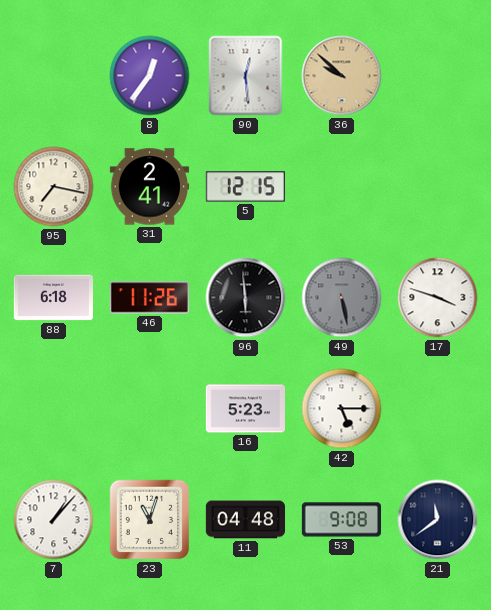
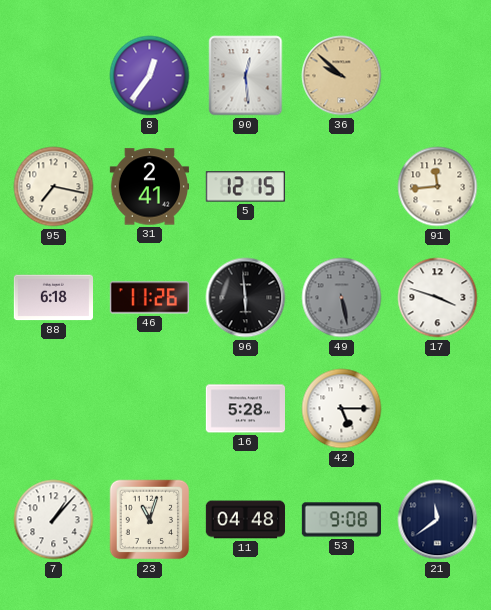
91: none -> 11:44 (438, 187)
16: 5:23 -> 5:28 (245, 409)
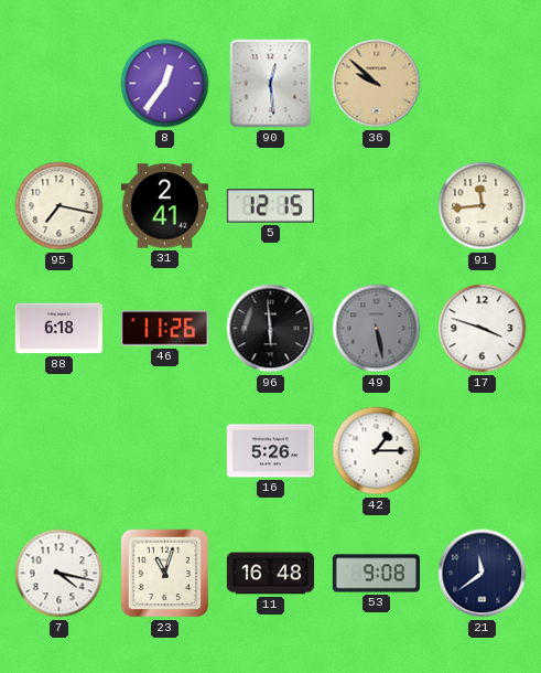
16: 5:28 -> 5:26 (270, 451)
42: 5:15 -> 1:15 (377, 451)
7: 1:07 -> 4:17 (59, 574)
11: 04:48 -> 16:48 (270, 574)
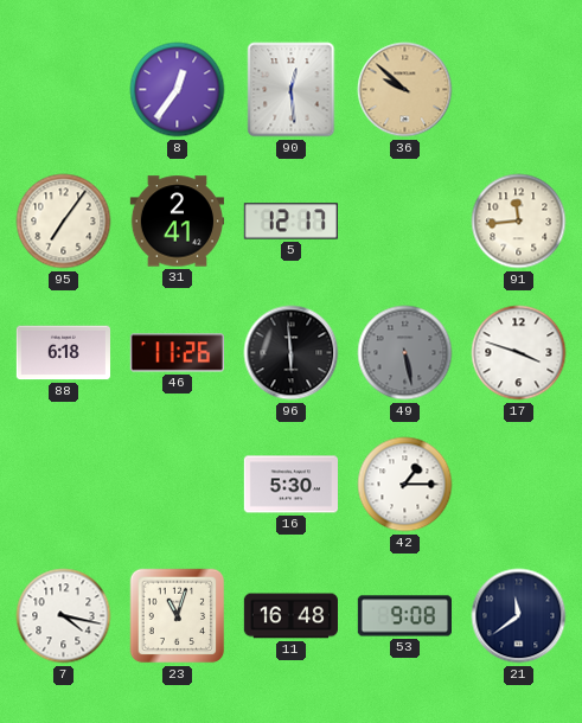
95: 7:17 -> 7:06 (64, 222)
5: 12:15 -> 12:17 (290, 222)
16: 5:26 -> 5:30 (290, 485)
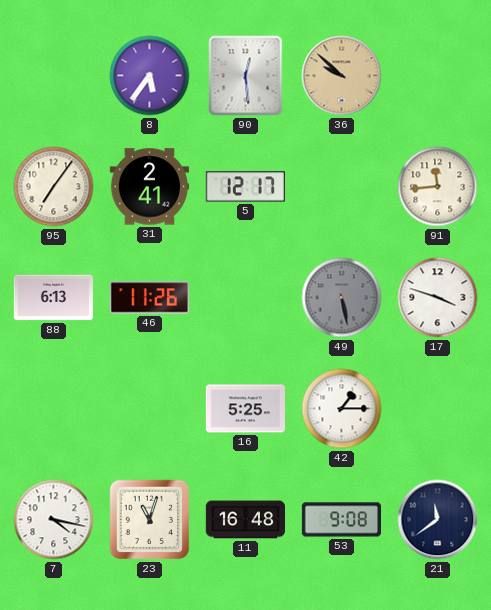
8: 12:36 -> 5:36 (150, 76)
88: 6:18 -> 6:13 (53, 298)
96: 5:59 -> none (292, 353)
16: 5:30 -> 5:25 (245, 409)
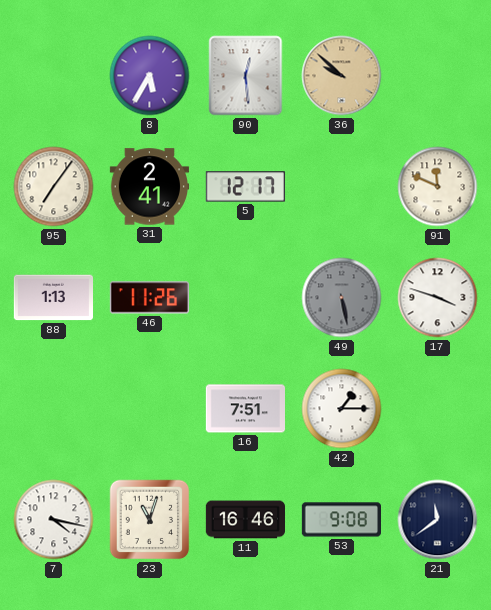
8: 5:36 -> 5:35 (150, 76)
91: 11:44 -> 11:49 (438, 187)
88: 6:13 -> 1:13 (53, 298)
16: 5:25 -> 7:51 (245, 409)
11: 16:48 -> 16:46 (245, 520)
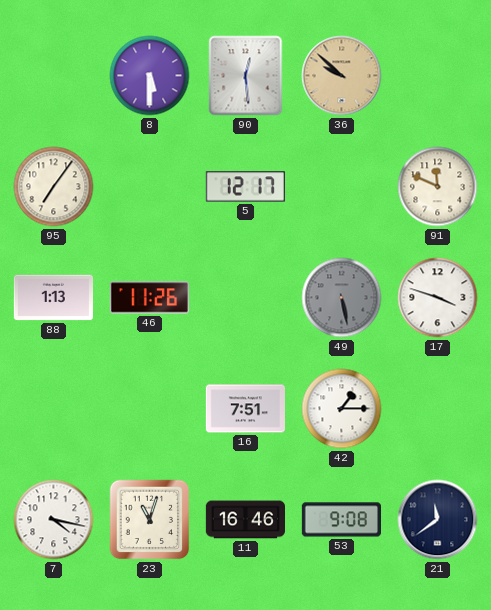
8: 5:35 -> 5:30 (150, 76)
31: 2:41 -> none (149, 187)
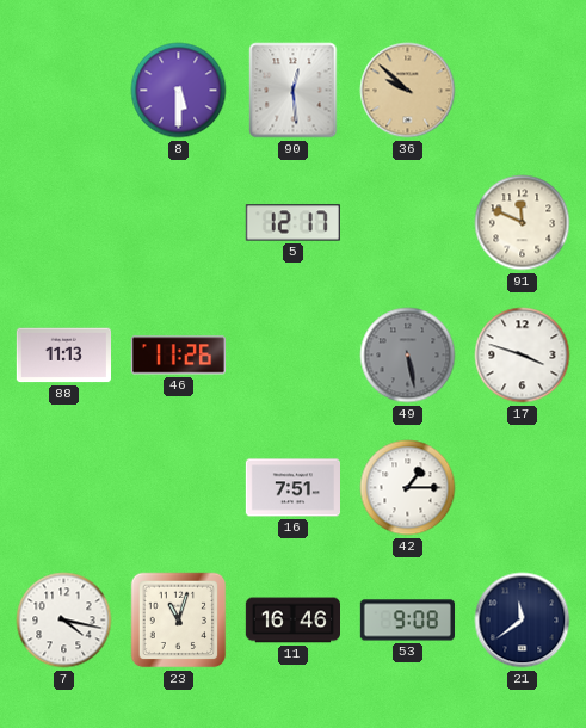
95: 7:06 -> none (54, 187)
88: 1:13 -> 11:13 (63, 356)
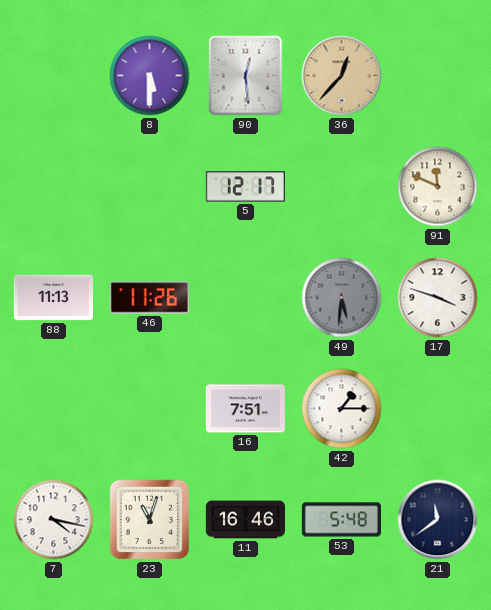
36: 9:52 -> 12:37 (342, 76)
49: 5:28 -> 5:31 (342, 298)
53: 9:08 -> 5:48 (341, 520)
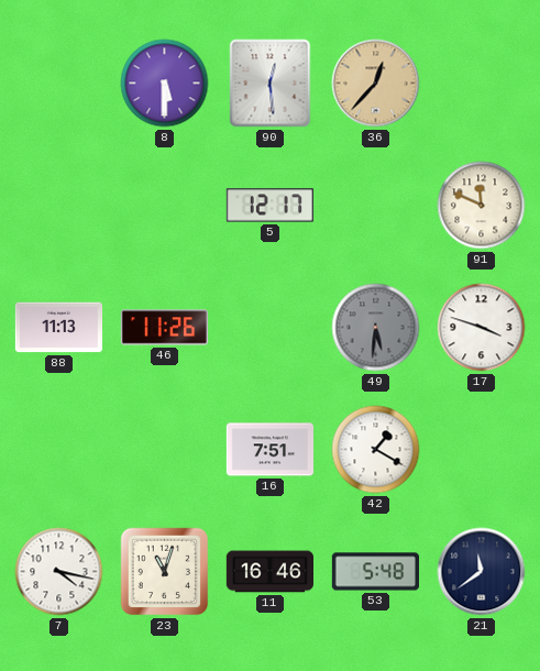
42: 1:15 -> 1:20 (376, 450)
